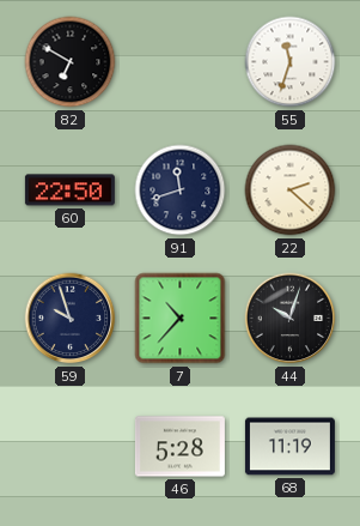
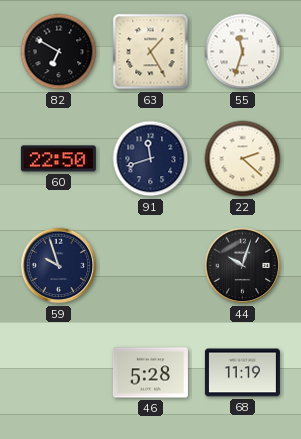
63: none -> 1:25 (151, 52)
7: 10:37 -> none (181, 319)
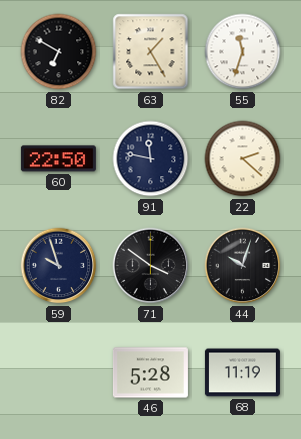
91: 11:42 -> 11:47 (151, 159)
71: none -> 3:51 (151, 266)
